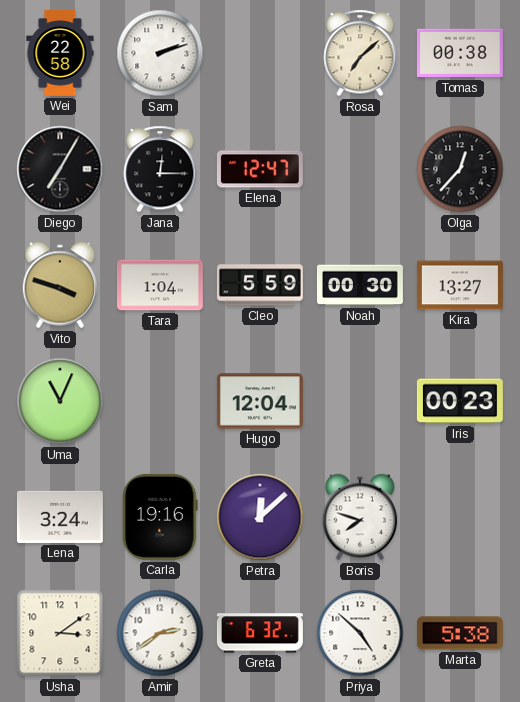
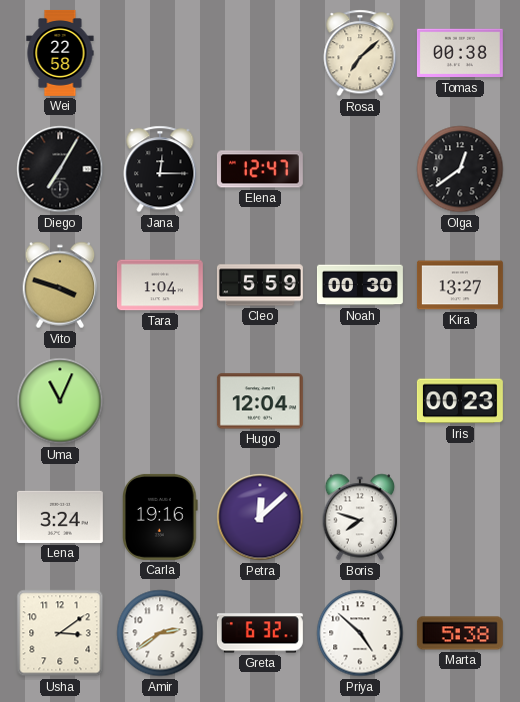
Sam: 2:12 -> none (160, 53)
Olga: 12:37 -> 12:39 (460, 169)
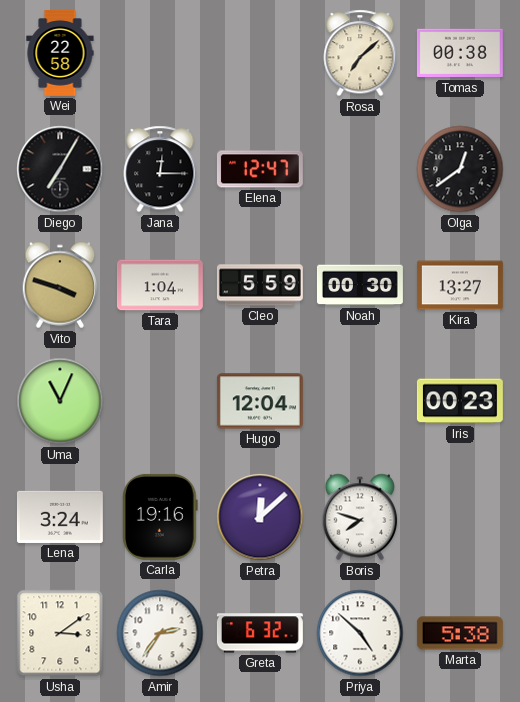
Amir: 2:39 -> 2:36 (160, 633)
